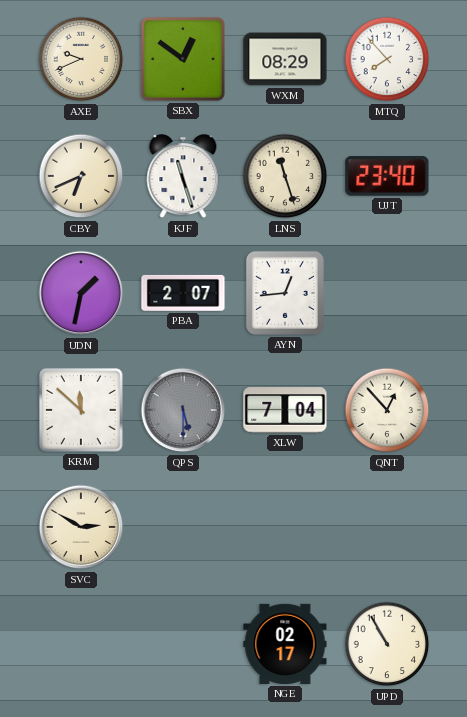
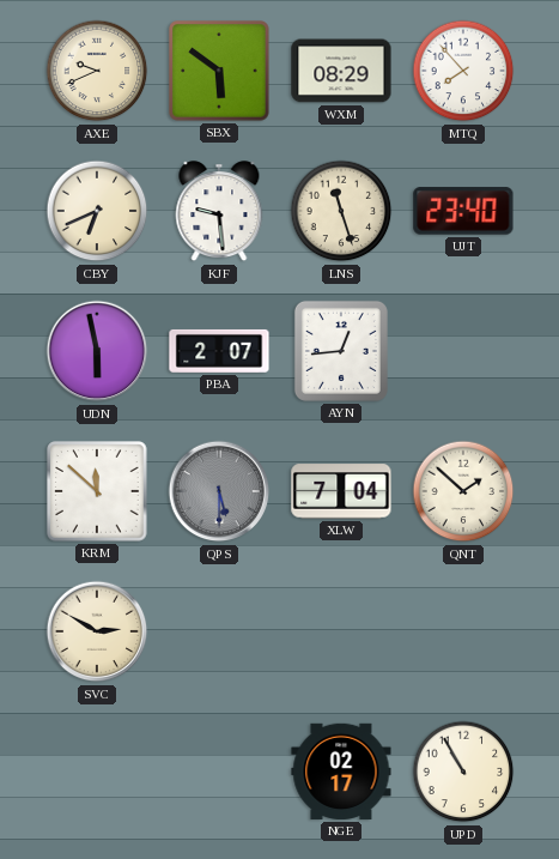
SBX: 12:51 -> 5:51 (219, 71)
KJF: 11:27 -> 9:29 (219, 212)
UDN: 1:32 -> 5:58 (97, 351)
QNT: 12:53 -> 1:52 (463, 491)
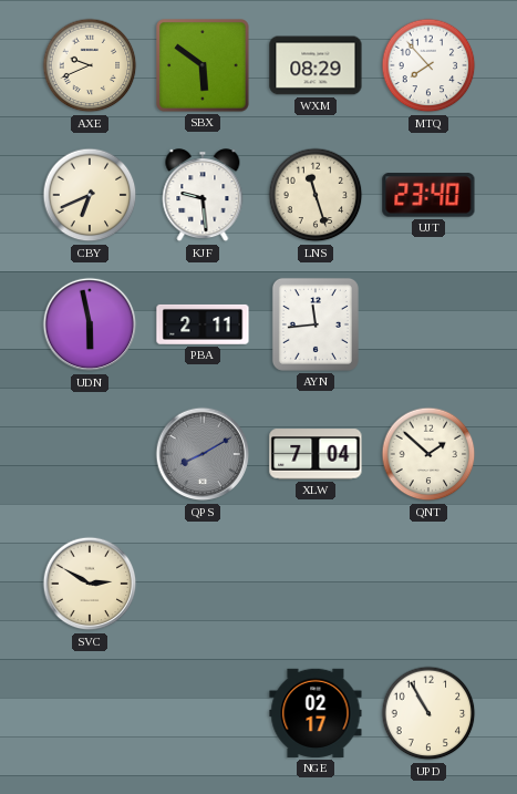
PBA: 2:07 -> 2:11 (203, 324)
AYN: 12:44 -> 11:44 (316, 324)
KRM: 11:52 -> none (97, 491)
QPS: 5:30 -> 8:10 (203, 454)
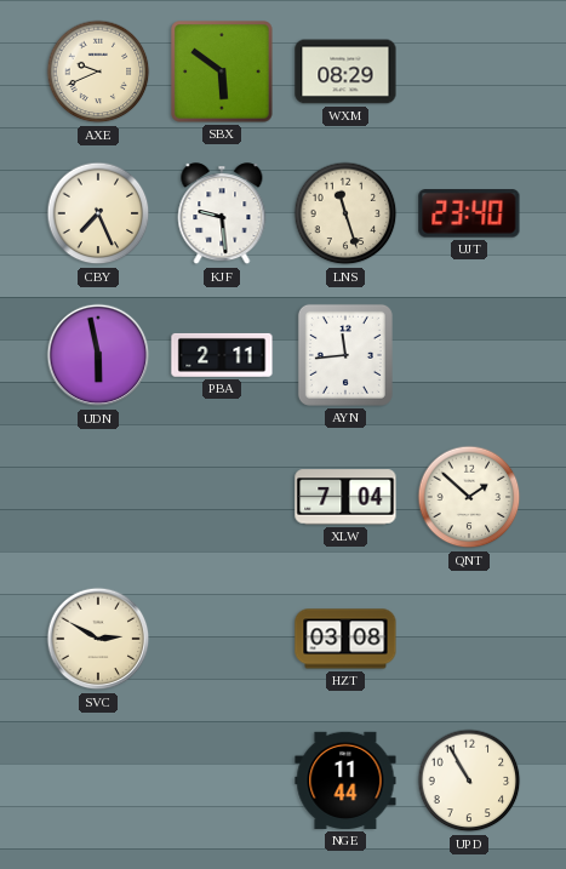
MTQ: 7:53 -> none (428, 65)
CBY: 6:41 -> 7:26 (98, 213)
QPS: 8:10 -> none (203, 454)
HZT: none -> 03:08 (345, 639)
NGE: 02:17 -> 11:44 (345, 781)
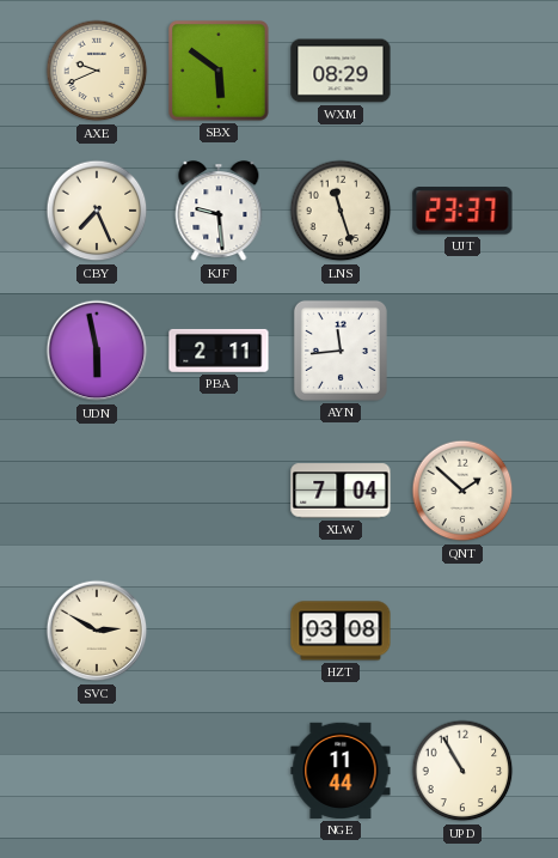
UJT: 23:40 -> 23:37 (462, 211)
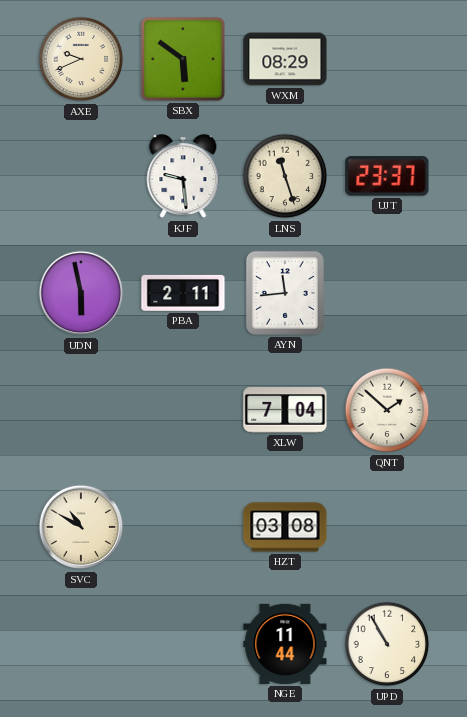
CBY: 7:26 -> none (97, 211)
SVC: 2:50 -> 10:50 (81, 527)
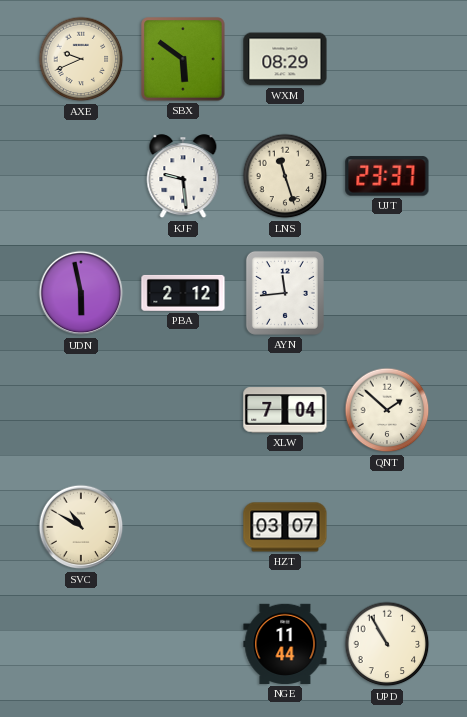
PBA: 2:11 -> 2:12 (183, 293)
HZT: 03:08 -> 03:07 (285, 527)
